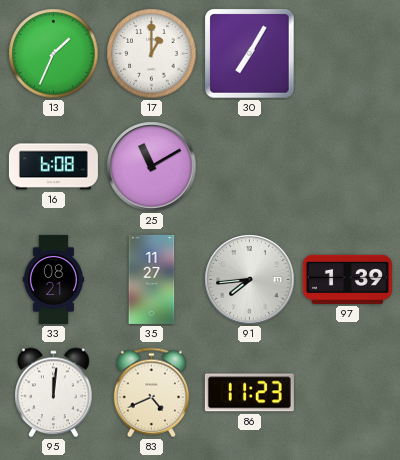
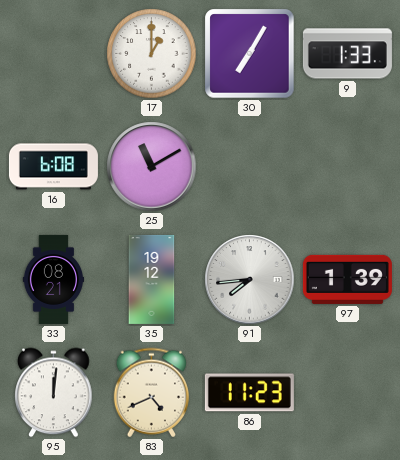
13: 1:34 -> none (54, 54)
9: none -> 1:33 (347, 54)
35: 11:27 -> 19:12 (152, 279)
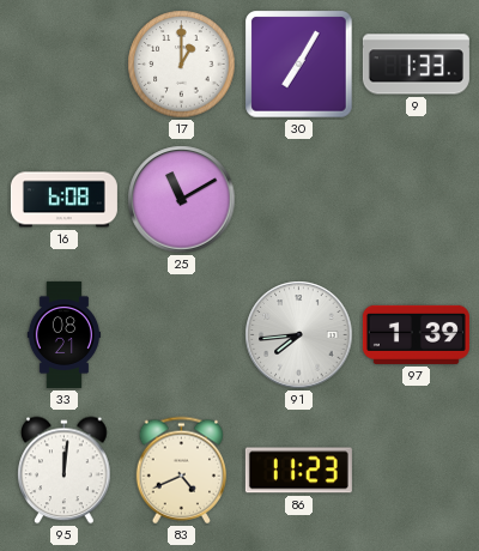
35: 19:12 -> none (152, 279)
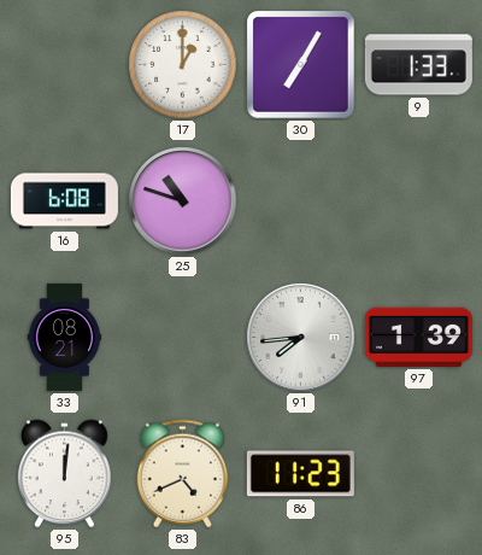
25: 11:10 -> 10:48 (183, 201)
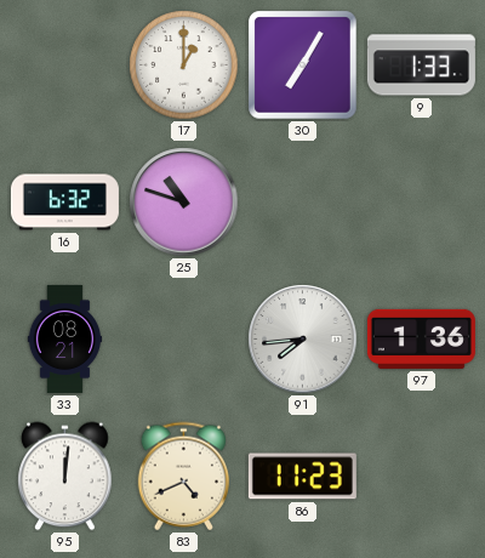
16: 6:08 -> 6:32 (64, 203)
97: 1:39 -> 1:36 (421, 338)
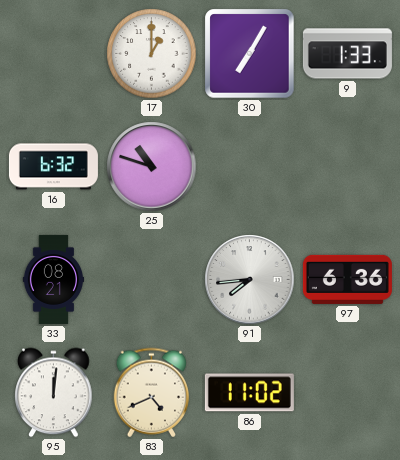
97: 1:36 -> 6:36 (347, 279)
86: 11:23 -> 11:02 (249, 393)
